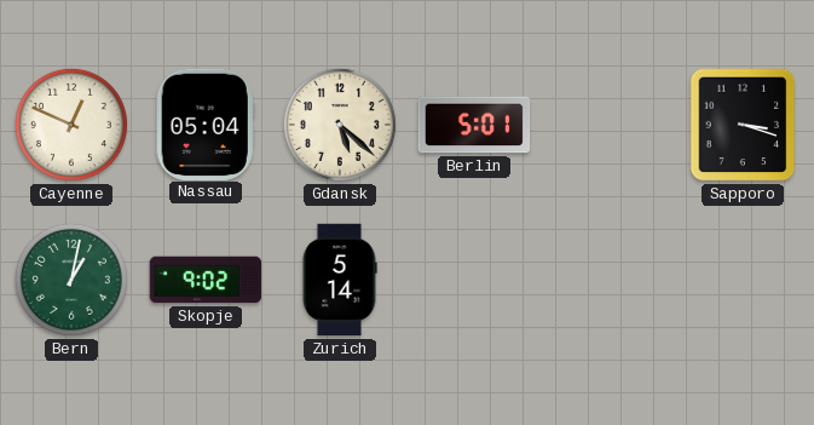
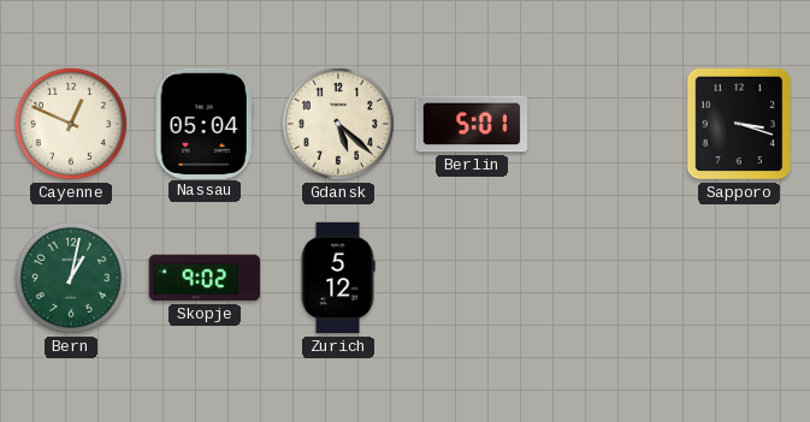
Zurich: 5:14 -> 5:12 (338, 278)
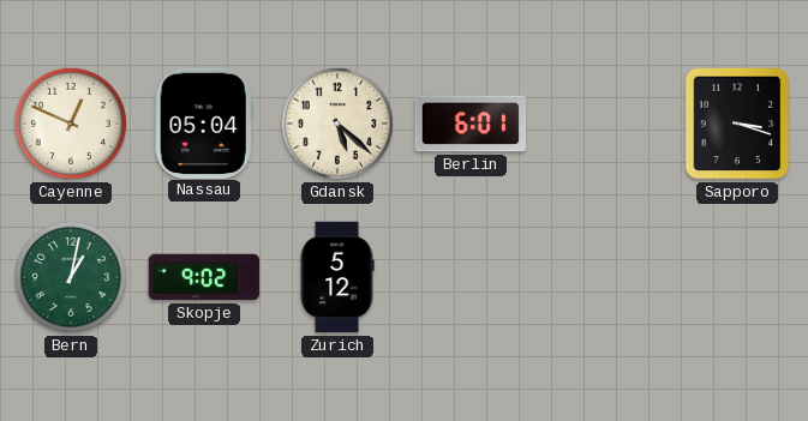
Berlin: 5:01 -> 6:01 (471, 124)
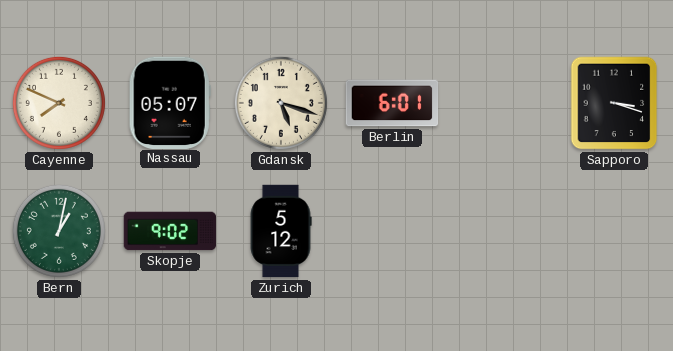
Cayenne: 12:49 -> 7:49 (59, 103)
Nassau: 05:04 -> 05:07 (170, 102)
Gdansk: 5:22 -> 5:18 (281, 103)
